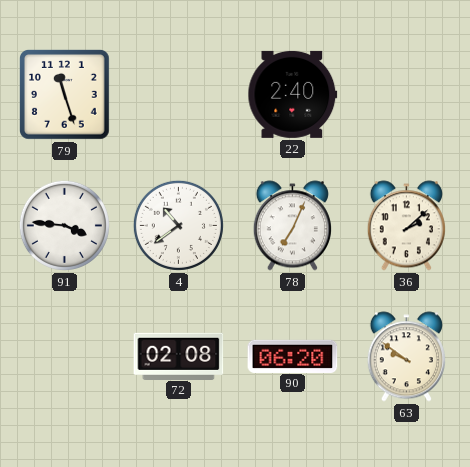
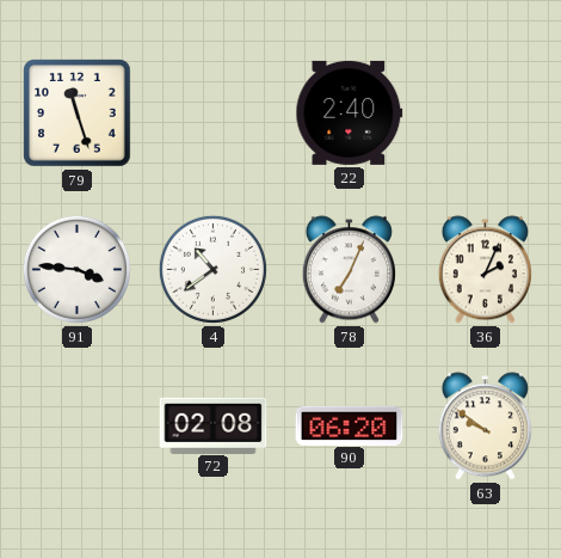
36: 2:08 -> 2:04 (485, 270)
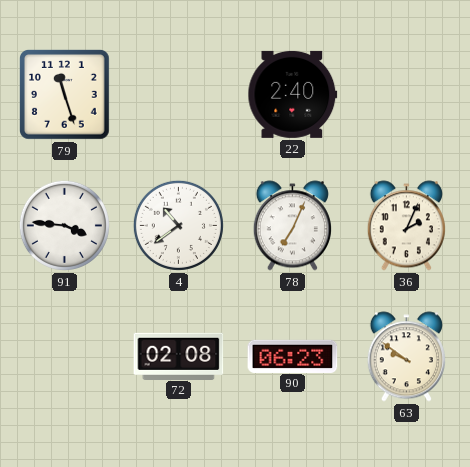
90: 06:20 -> 06:23 (293, 356)
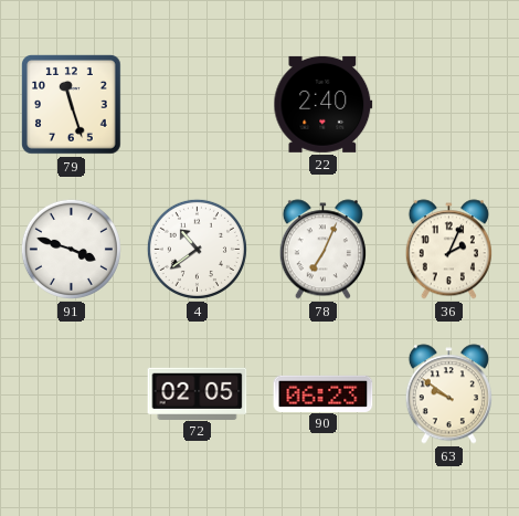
91: 3:46 -> 3:48 (71, 249)
72: 02:08 -> 02:05 (198, 393)
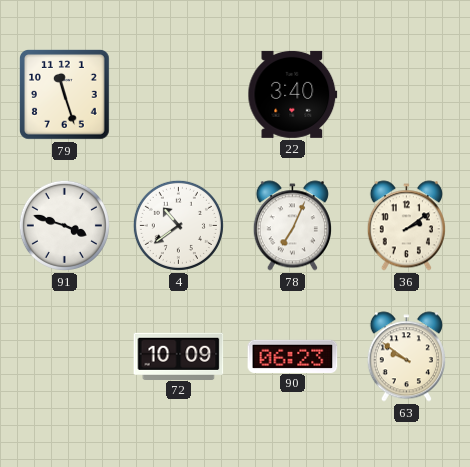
22: 2:40 -> 3:40 (293, 94)
36: 2:04 -> 2:09 (406, 226)
72: 02:05 -> 10:09 (179, 356)
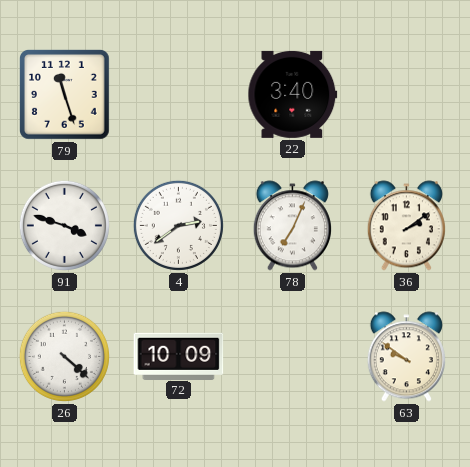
4: 10:39 -> 2:39 (178, 225)
26: none -> 4:22 (64, 356)
90: 06:23 -> none (293, 356)
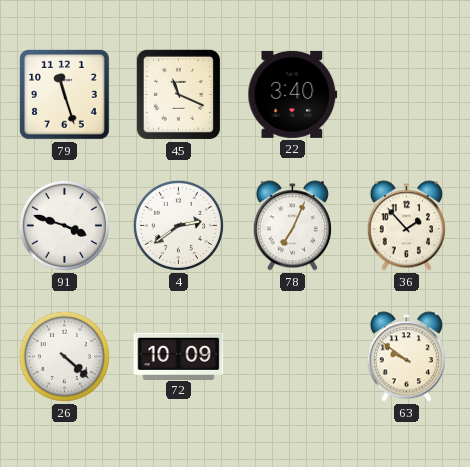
45: none -> 11:19 (178, 94)
36: 2:09 -> 1:53 (406, 226)
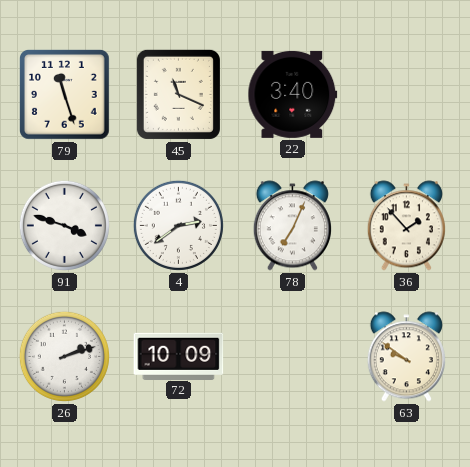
26: 4:22 -> 2:12 (64, 356)
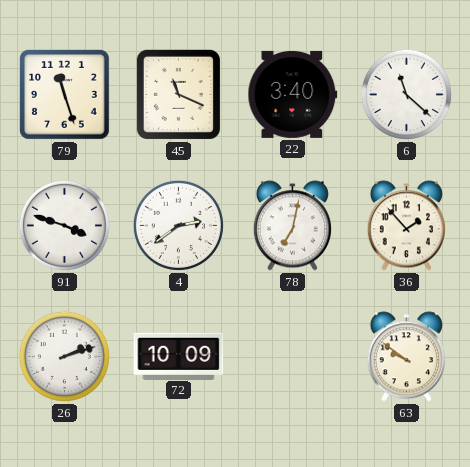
6: none -> 11:22 (406, 94)
78: 7:04 -> 7:02 (292, 226)
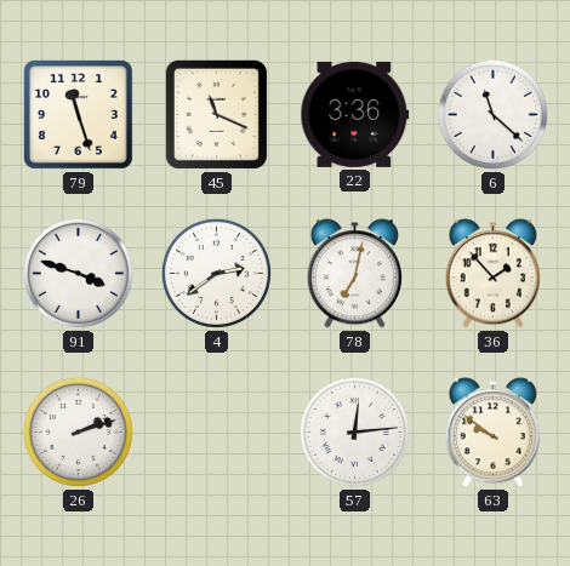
22: 3:40 -> 3:36 (355, 114)
72: 10:09 -> none (179, 356)
57: none -> 12:14 (354, 431)
